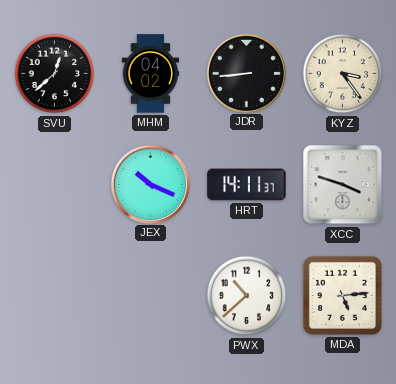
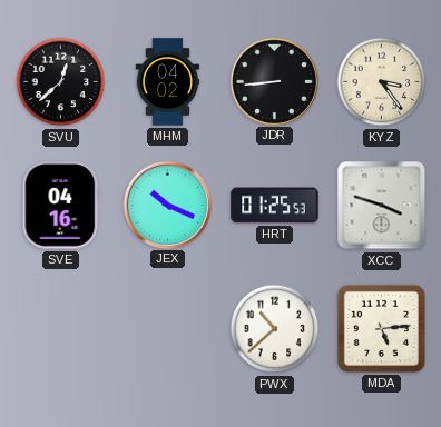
SVE: none -> 04:16 (61, 206)
HRT: 14:11 -> 01:25 (275, 206)
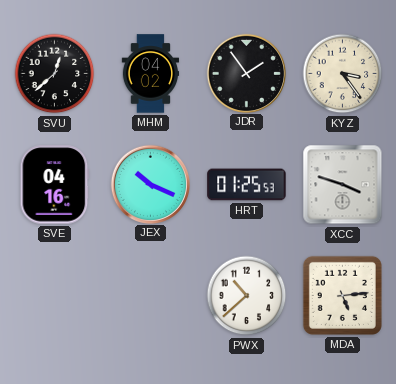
JDR: 8:44 -> 1:54 (246, 73)
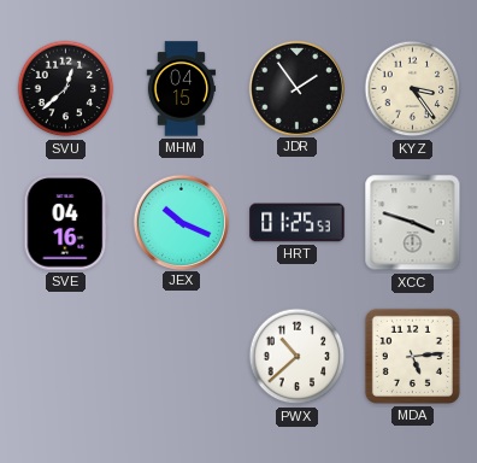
MHM: 04:02 -> 04:15 (182, 89)
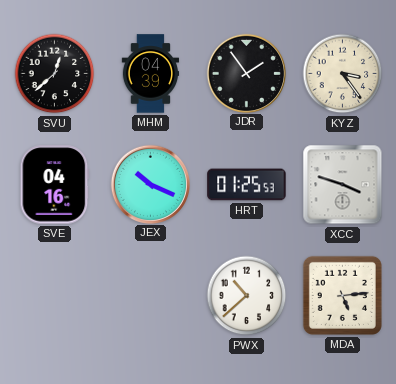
MHM: 04:15 -> 04:39 (151, 74)
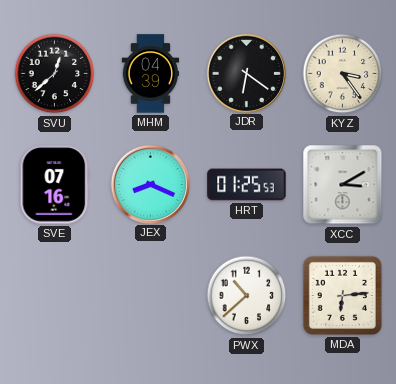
JDR: 1:54 -> 6:21 (246, 73)
SVE: 04:16 -> 07:16 (55, 185)
JEX: 10:19 -> 8:19 (150, 184)
XCC: 3:48 -> 3:10 (343, 185)
MDA: 5:14 -> 6:14 (342, 295)
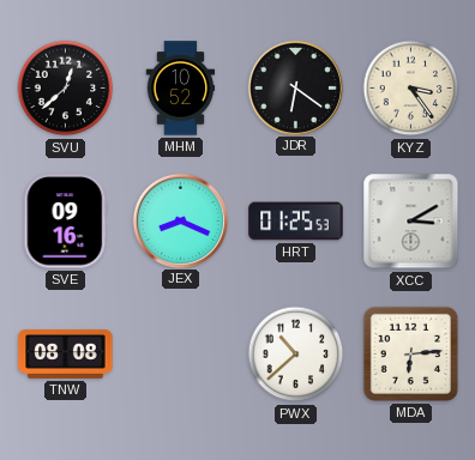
MHM: 04:39 -> 10:52 (181, 89)
SVE: 07:16 -> 09:16 (66, 222)
TNW: none -> 08:08 (66, 353)
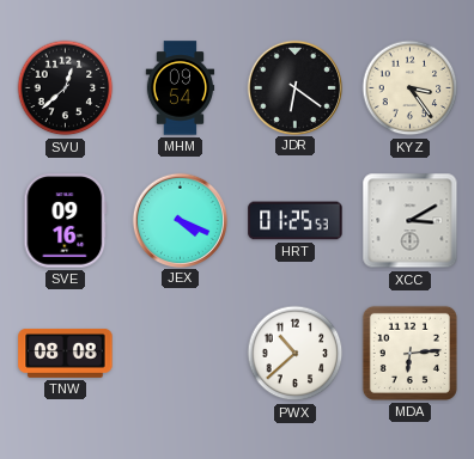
MHM: 10:52 -> 09:54 (181, 88)
JEX: 8:19 -> 4:19 (180, 220)
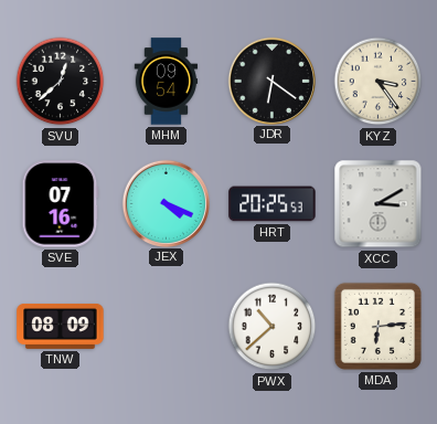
SVE: 09:16 -> 07:16 (61, 204)
HRT: 01:25 -> 20:25 (273, 204)
TNW: 08:08 -> 08:09 (61, 326)
